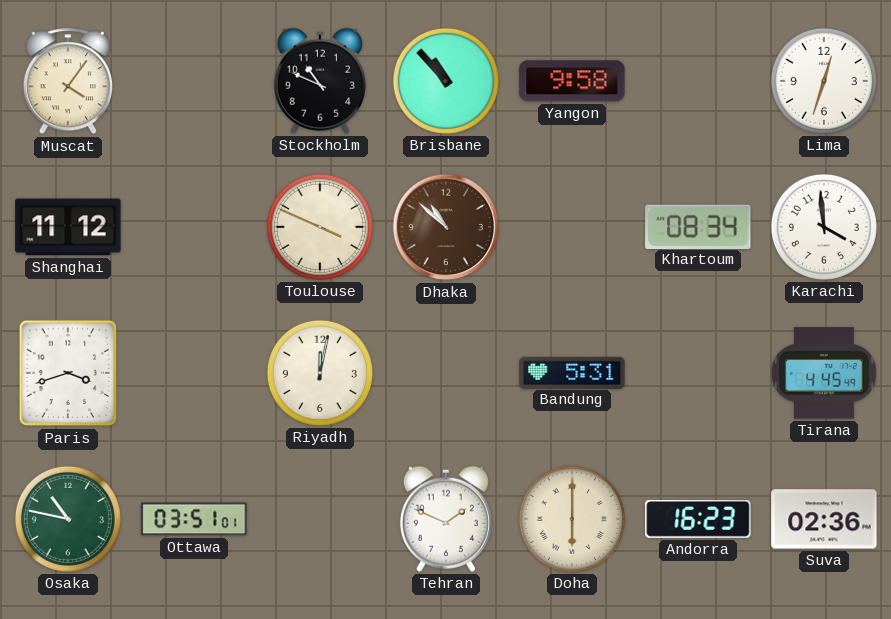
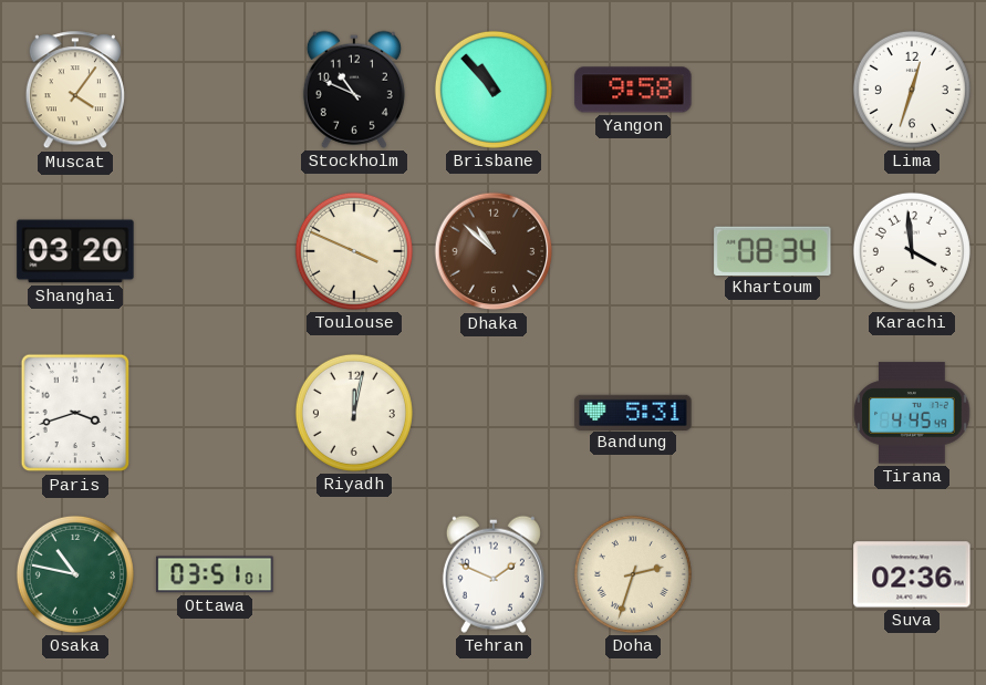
Shanghai: 11:12 -> 03:20 (75, 251)
Doha: 6:00 -> 2:33 (633, 574)
Andorra: 16:23 -> none (698, 519)
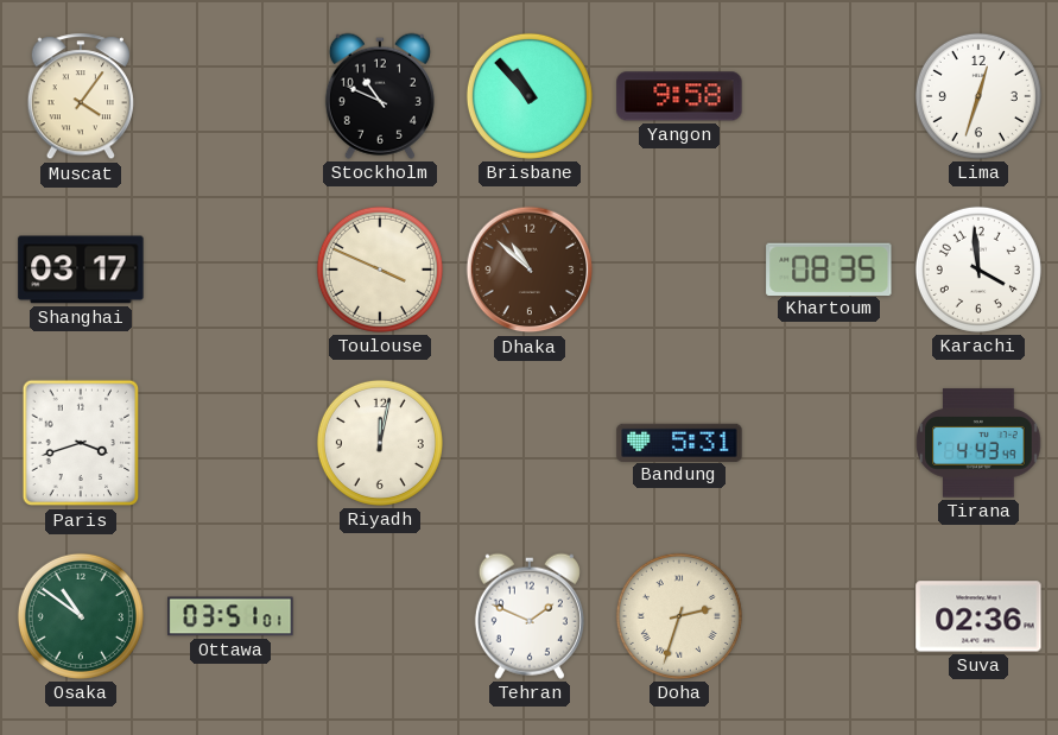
Shanghai: 03:20 -> 03:17 (81, 270)
Khartoum: 08:34 -> 08:35 (829, 268)
Tirana: 4:45 -> 4:43 (978, 443)
Osaka: 10:47 -> 10:51 (81, 616)
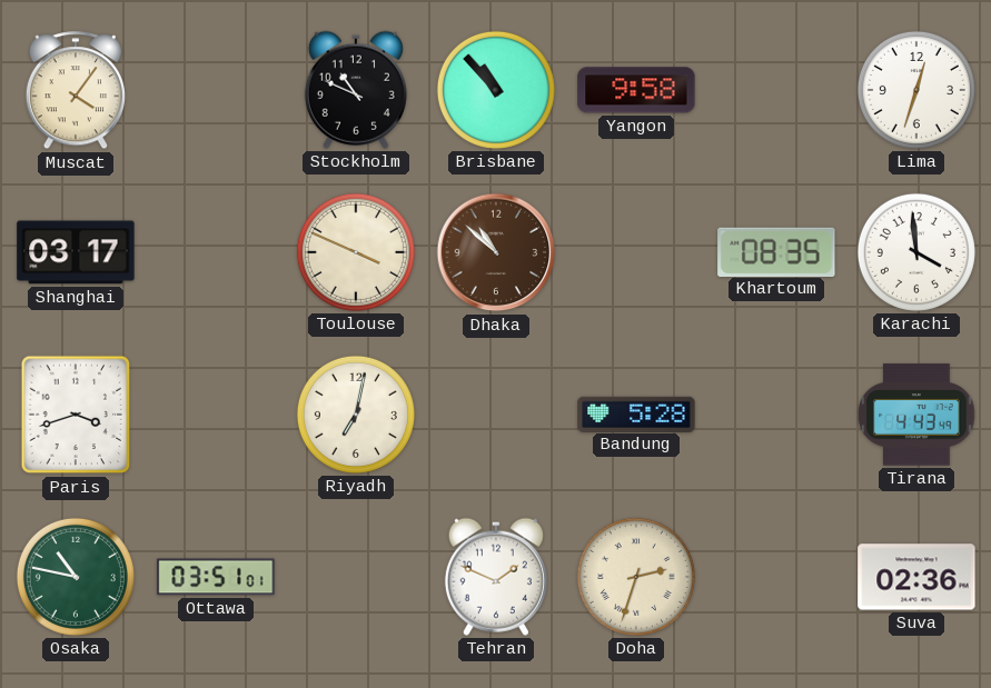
Riyadh: 12:02 -> 7:02 (356, 415)
Bandung: 5:31 -> 5:28 (636, 413)
Osaka: 10:51 -> 10:47 (76, 577)
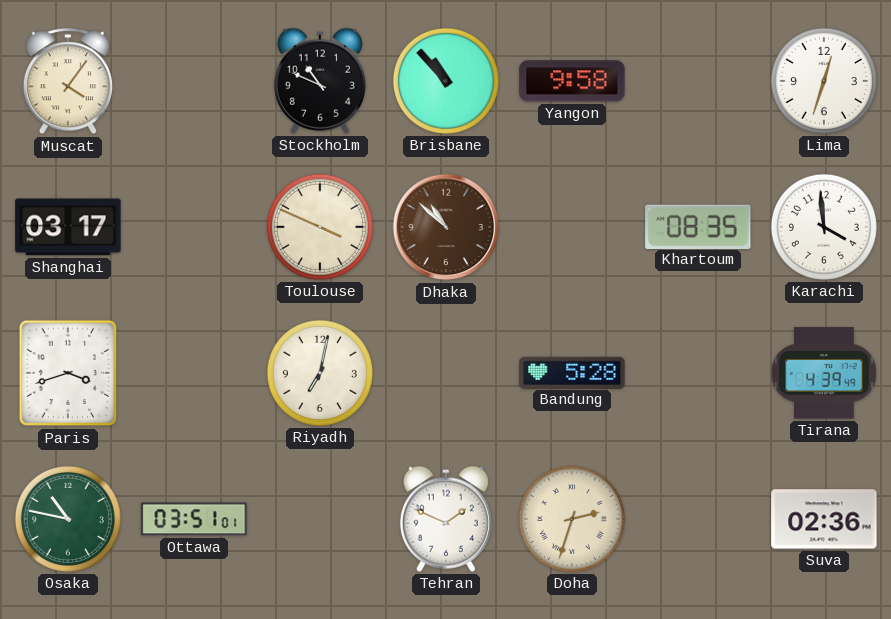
Tirana: 4:43 -> 4:39 (824, 373)
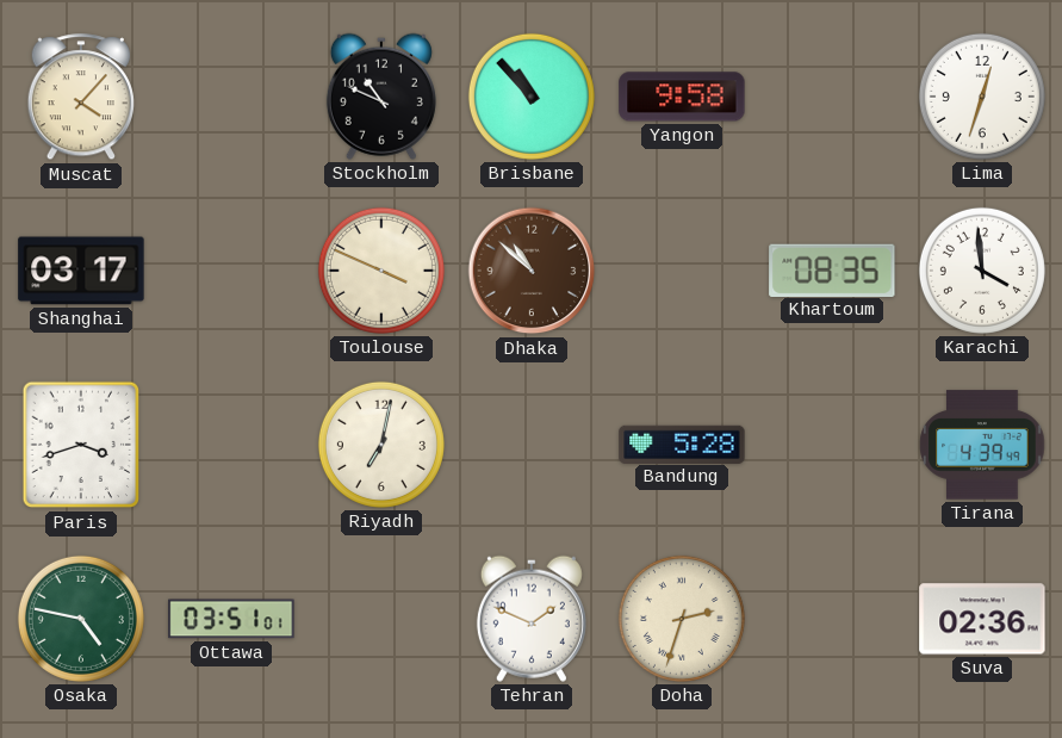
Muscat: 4:06 -> 4:07 (81, 98)
Osaka: 10:47 -> 4:47 (81, 619)
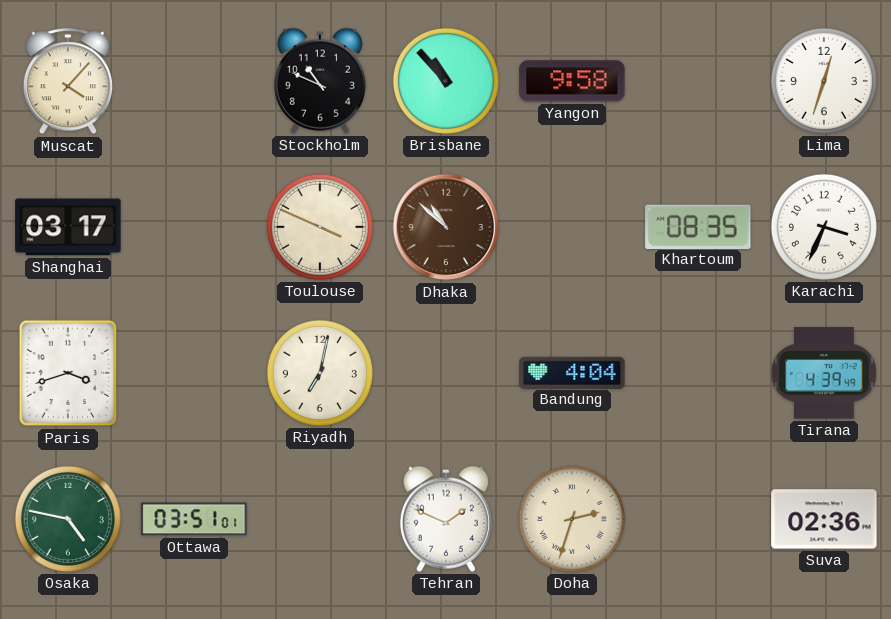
Karachi: 3:59 -> 3:34 (824, 227)
Bandung: 5:28 -> 4:04 (572, 372)
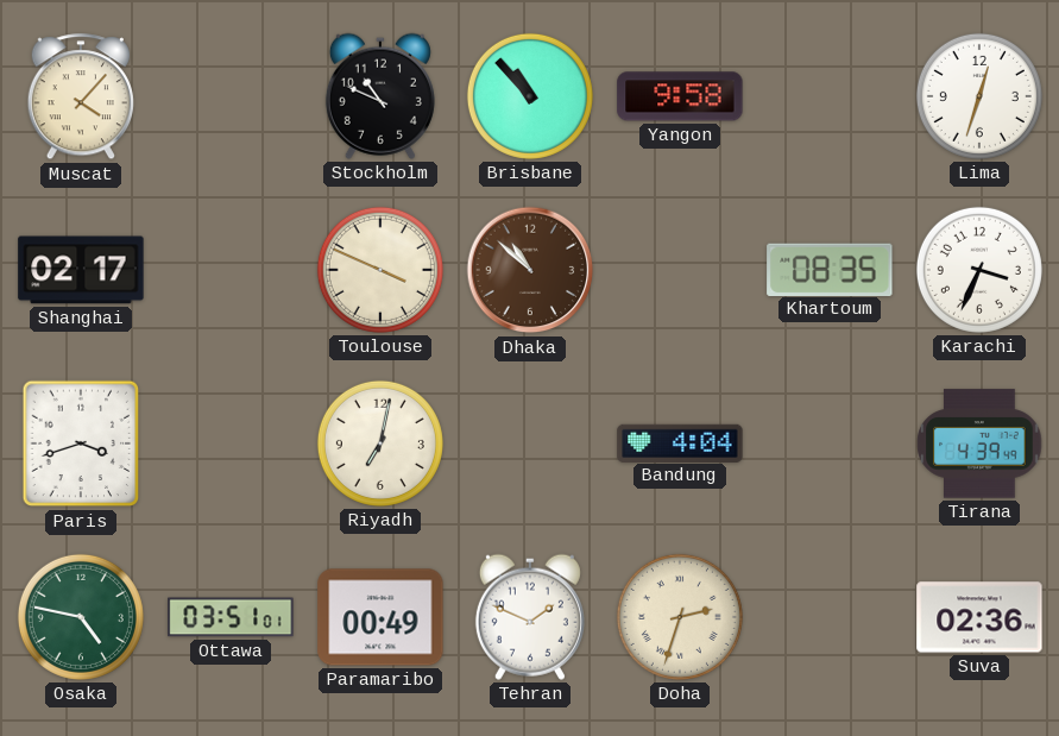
Shanghai: 03:17 -> 02:17 (81, 270)
Paramaribo: none -> 00:49 (380, 617)
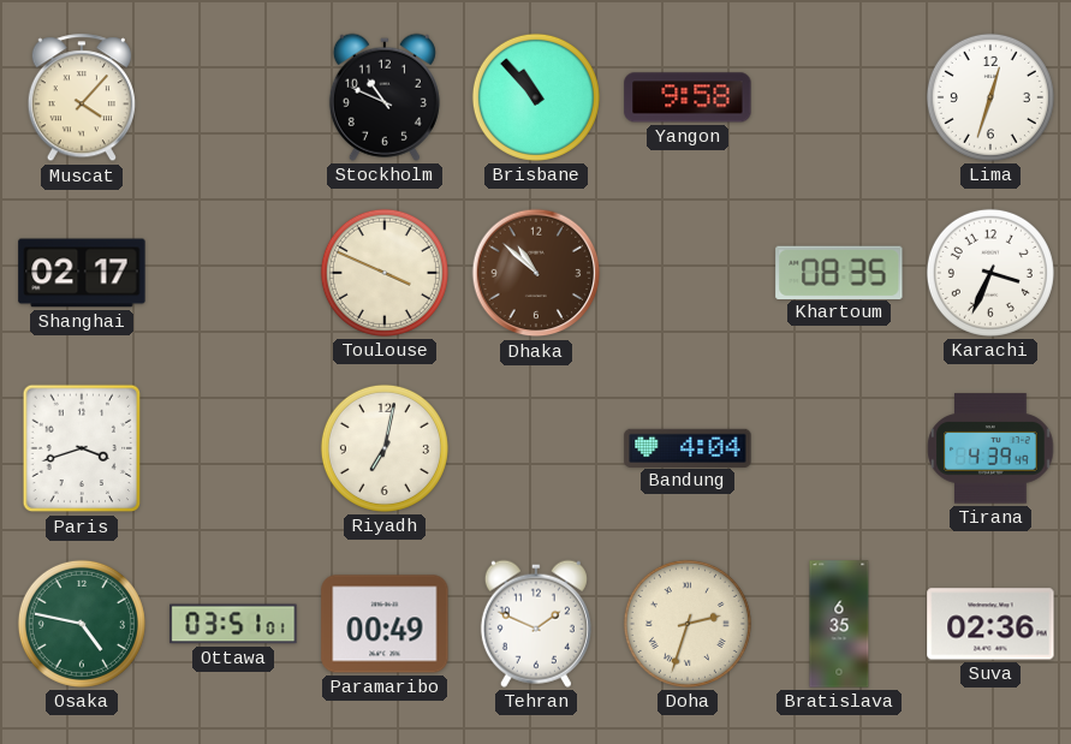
Bratislava: none -> 6:35 (839, 624)
